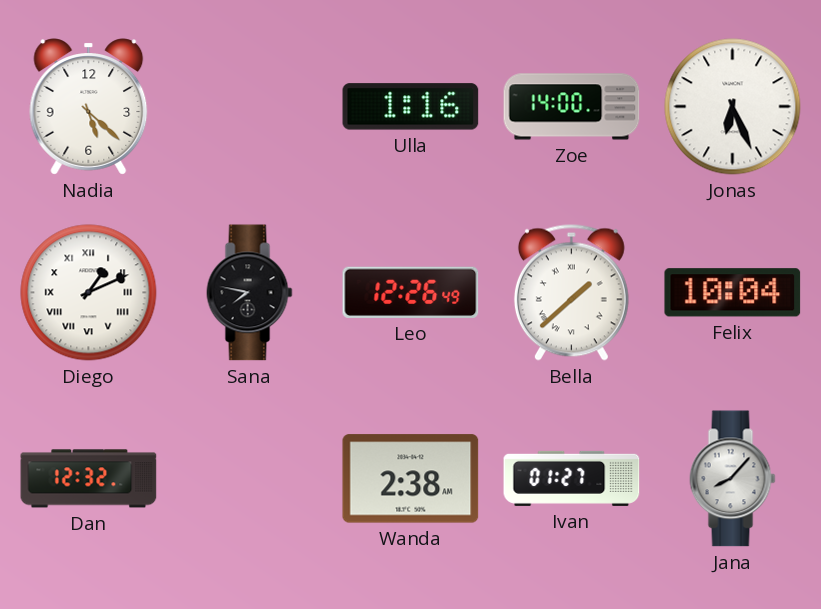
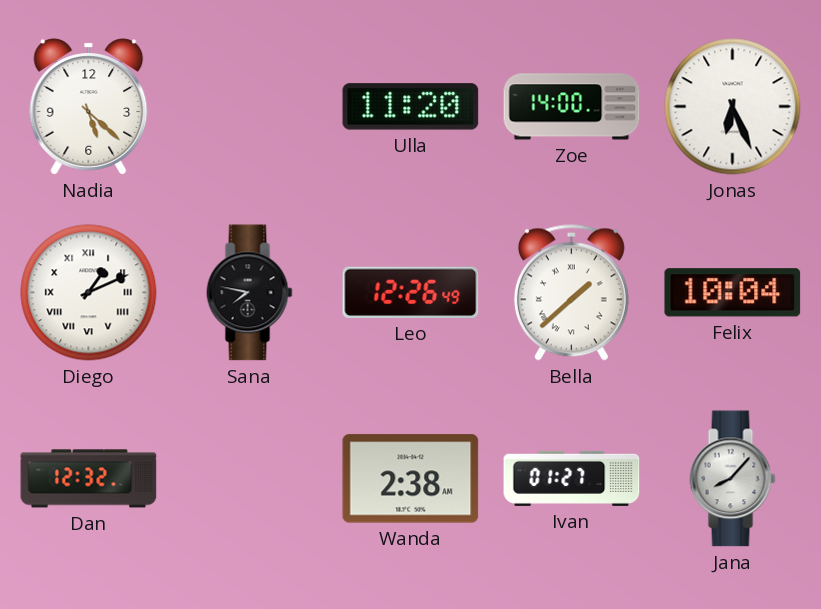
Ulla: 1:16 -> 11:20 (411, 107)
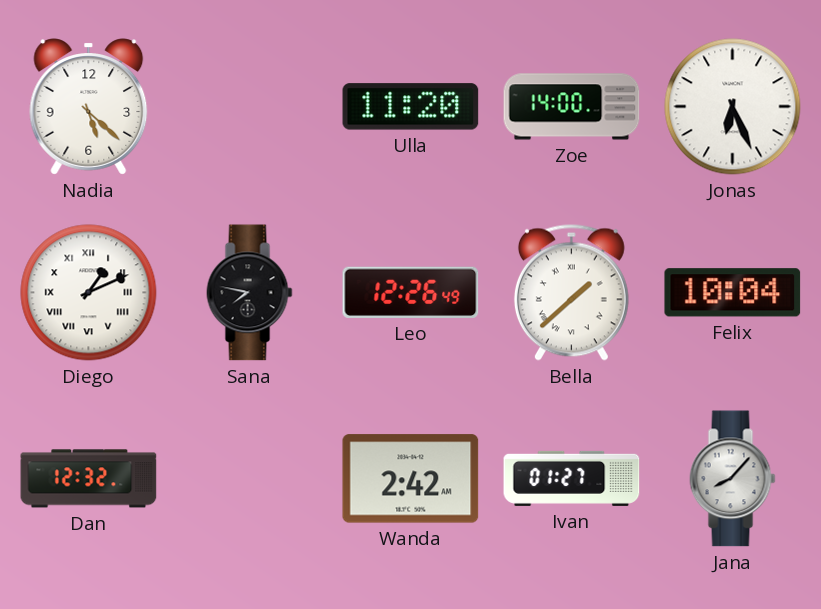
Wanda: 2:38 -> 2:42 (411, 479)
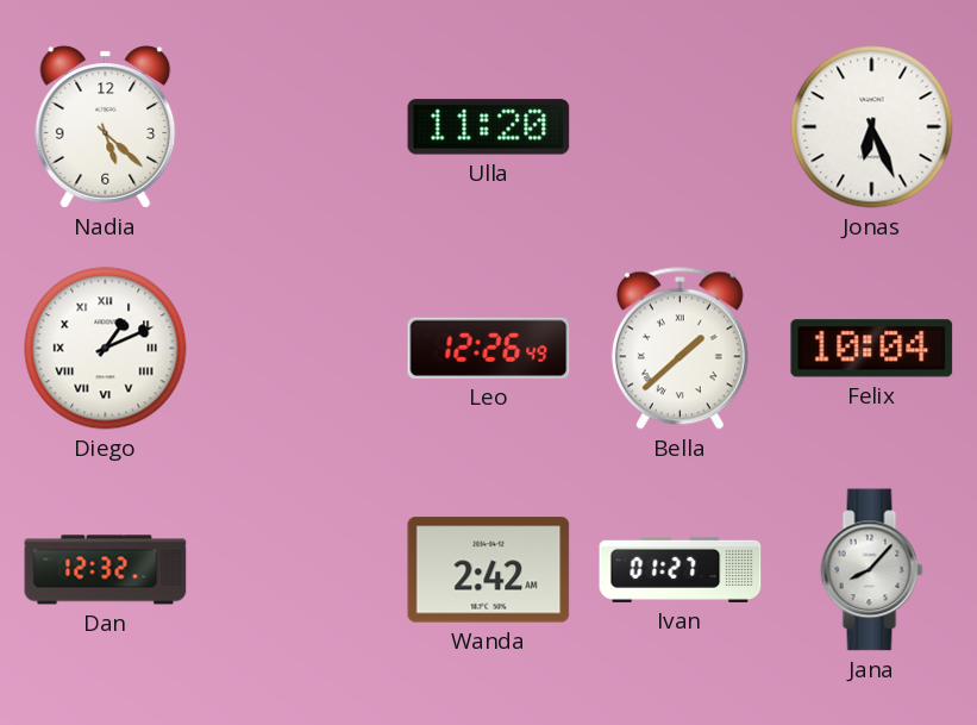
Zoe: 14:00 -> none (572, 107)
Sana: 7:47 -> none (250, 293)
